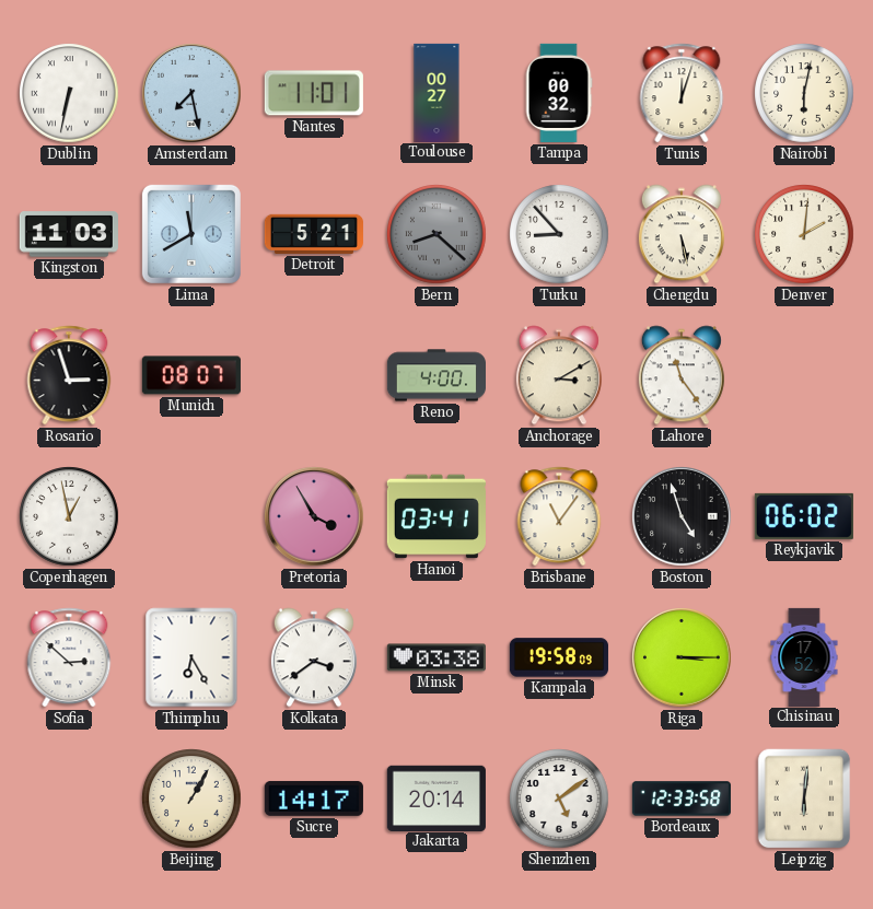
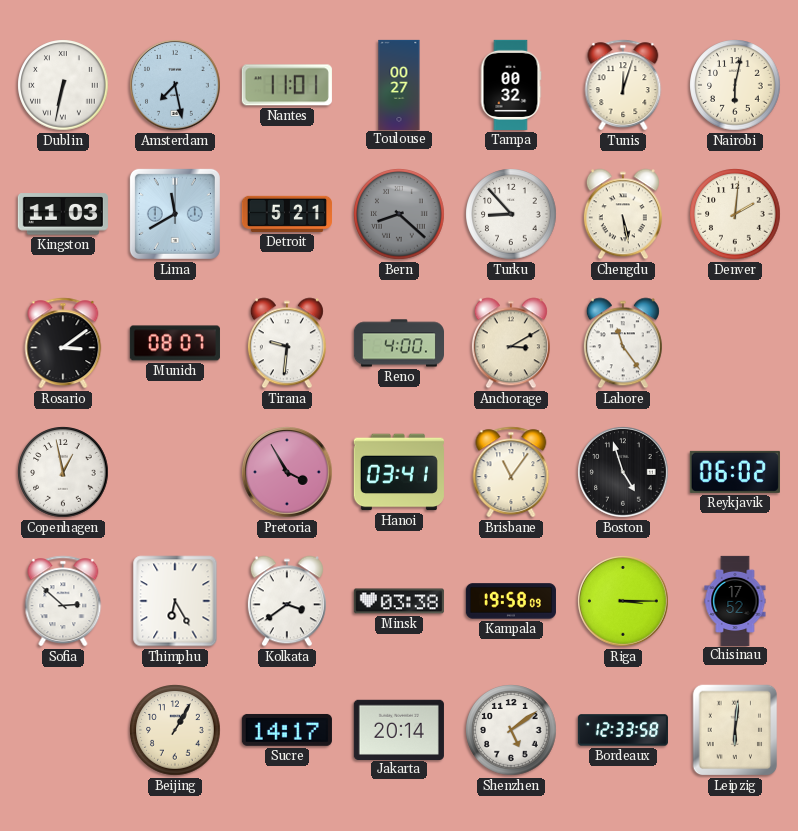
Rosario: 2:57 -> 3:09 (63, 343)
Tirana: none -> 9:31 (287, 343)
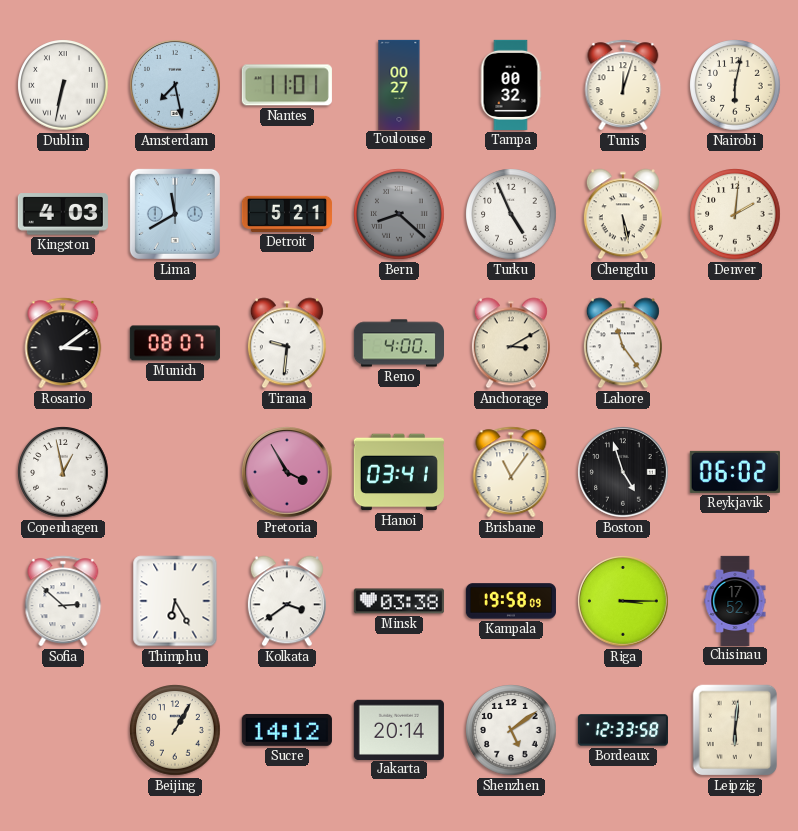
Kingston: 11:03 -> 4:03 (63, 214)
Turku: 8:53 -> 4:56 (511, 214)
Sucre: 14:17 -> 14:12 (287, 730)
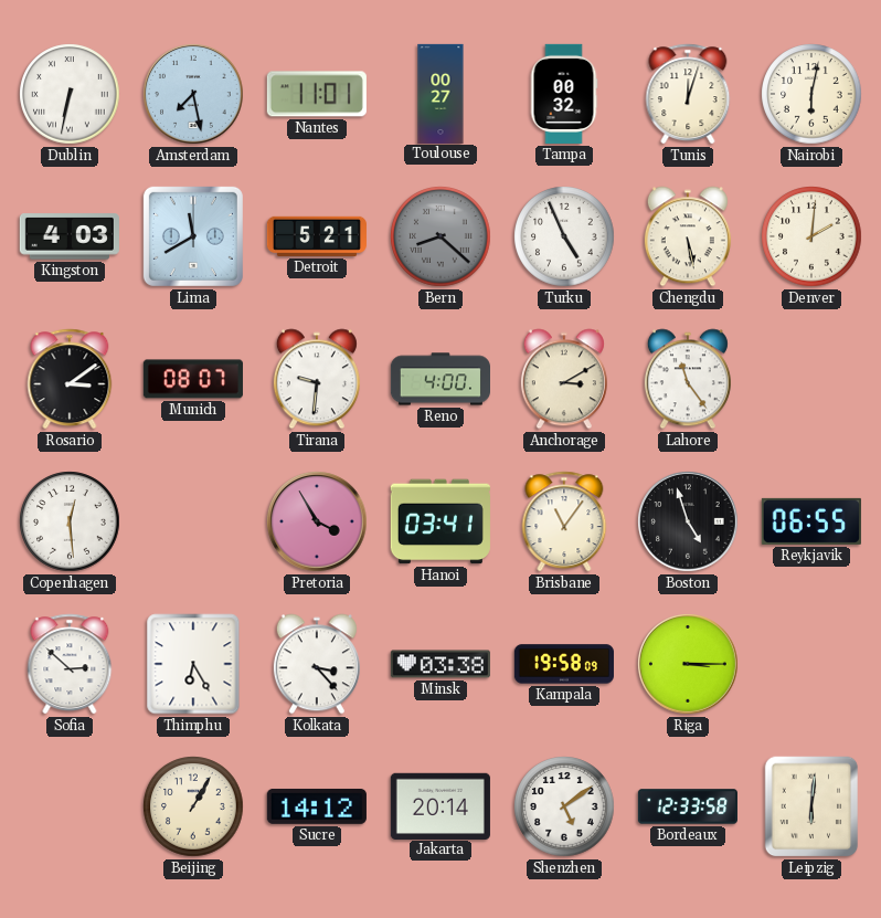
Copenhagen: 12:58 -> 12:29 (70, 521)
Reykjavik: 06:02 -> 06:55 (811, 521)
Kolkata: 3:39 -> 3:23 (317, 664)
Chisinau: 17:52 -> none (735, 600)
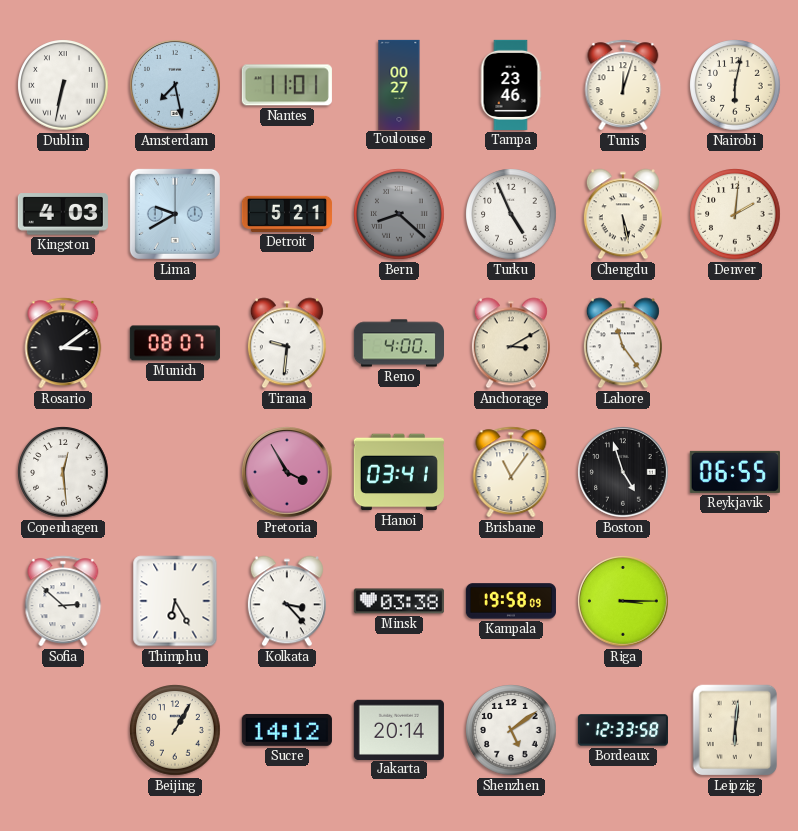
Tampa: 00:32 -> 23:46 (511, 85)
Lima: 11:40 -> 9:40 (175, 214)
